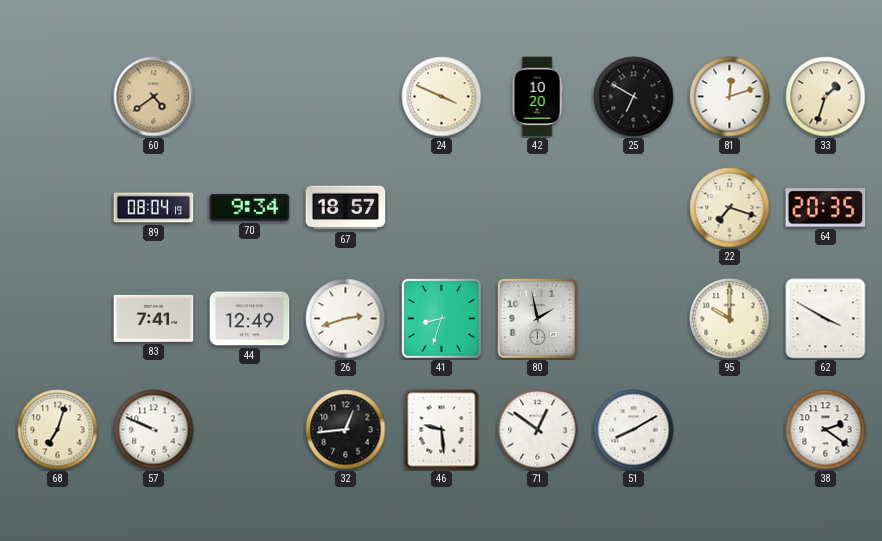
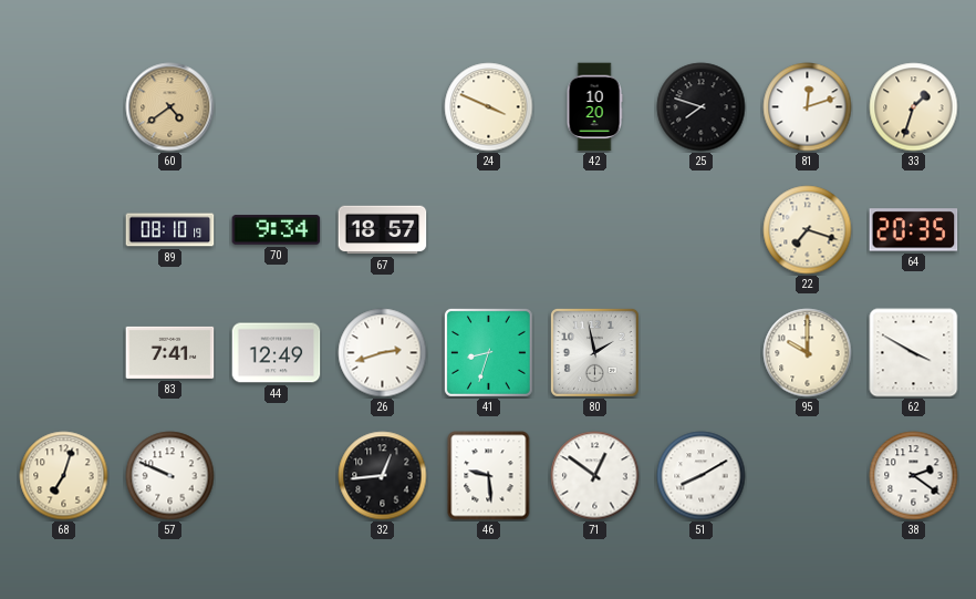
25: 6:50 -> 7:48 (702, 107)
89: 08:04 -> 08:10 (170, 230)
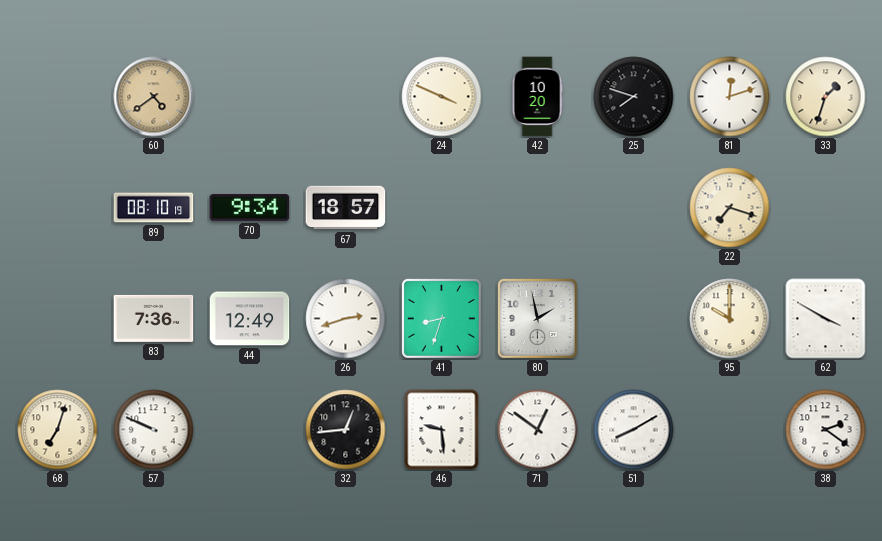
64: 20:35 -> none (914, 230)
83: 7:41 -> 7:36 (154, 318)
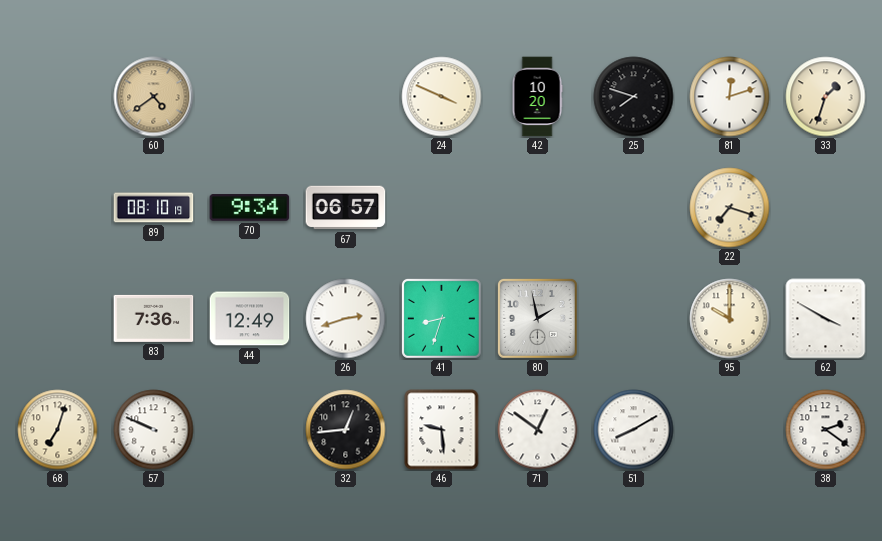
67: 18:57 -> 06:57 (346, 208)
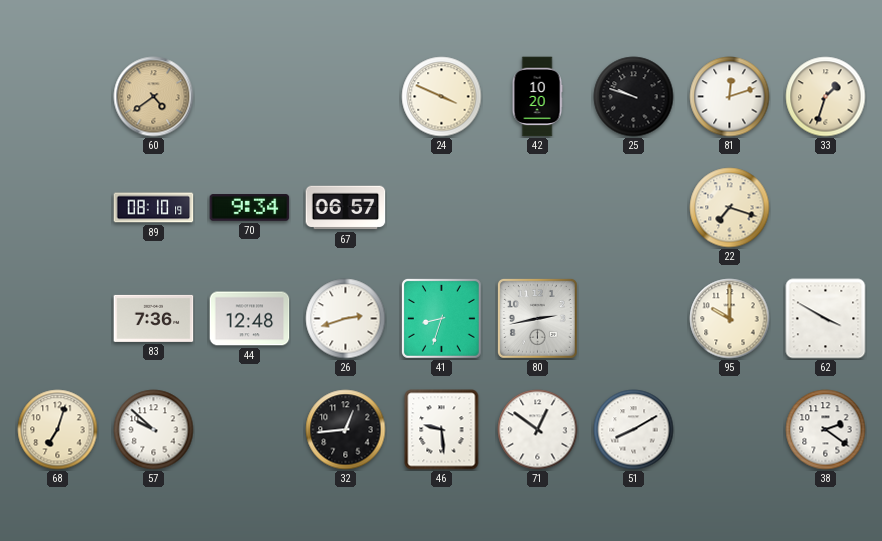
25: 7:48 -> 9:48 (634, 97)
44: 12:49 -> 12:48 (250, 319)
80: 1:58 -> 2:43 (537, 318)
57: 9:49 -> 9:52 (154, 430)
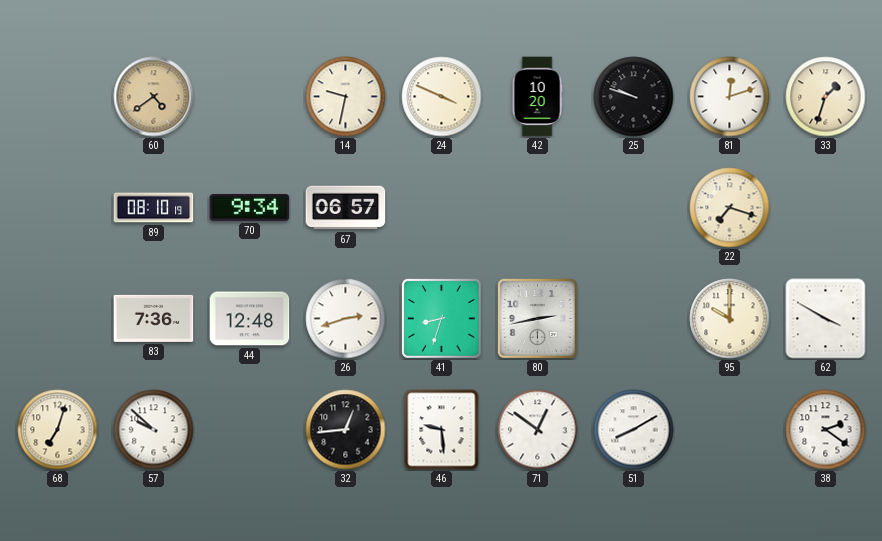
14: none -> 9:32 (346, 97)
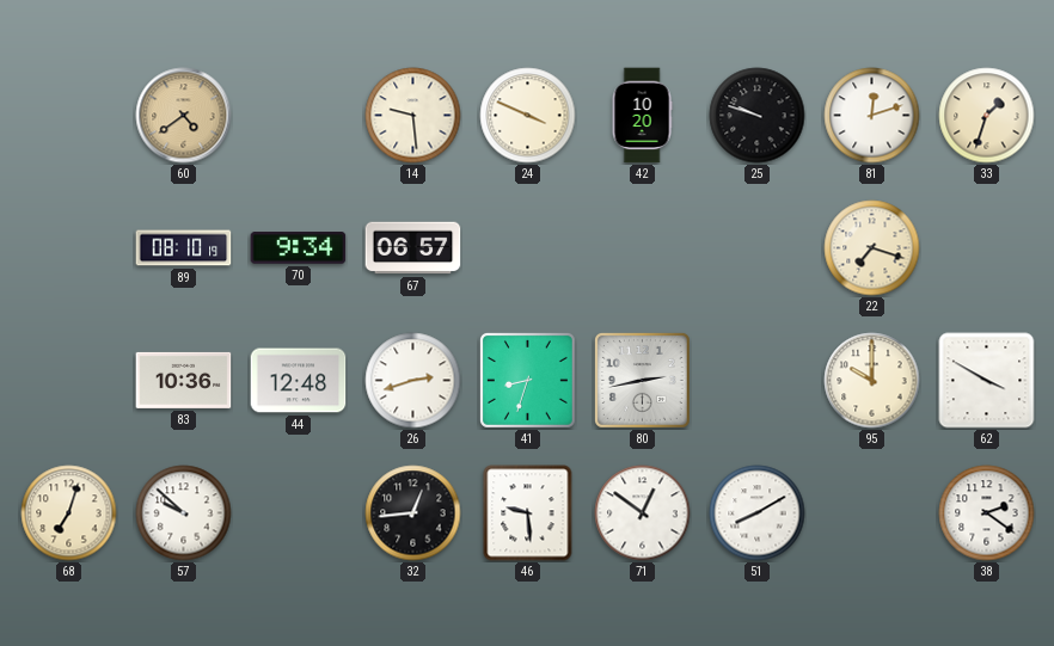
14: 9:32 -> 9:29 (413, 116)
83: 7:36 -> 10:36 (184, 380)
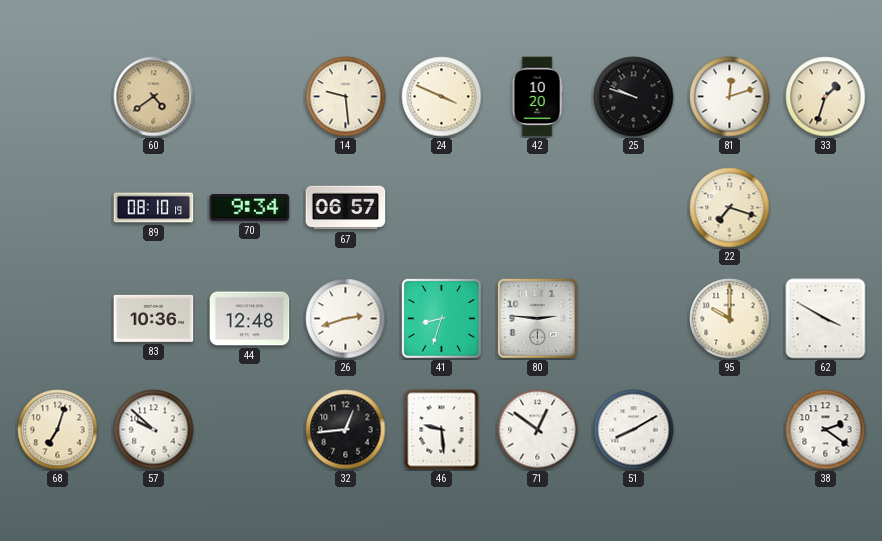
80: 2:43 -> 2:46 (537, 318)
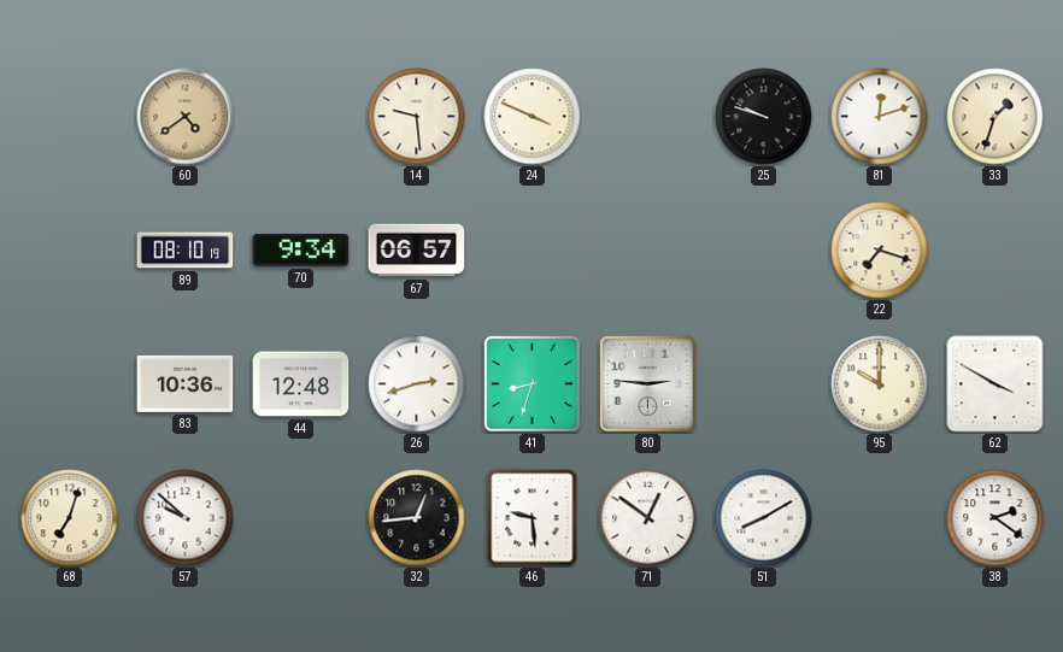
42: 10:20 -> none (537, 97)
